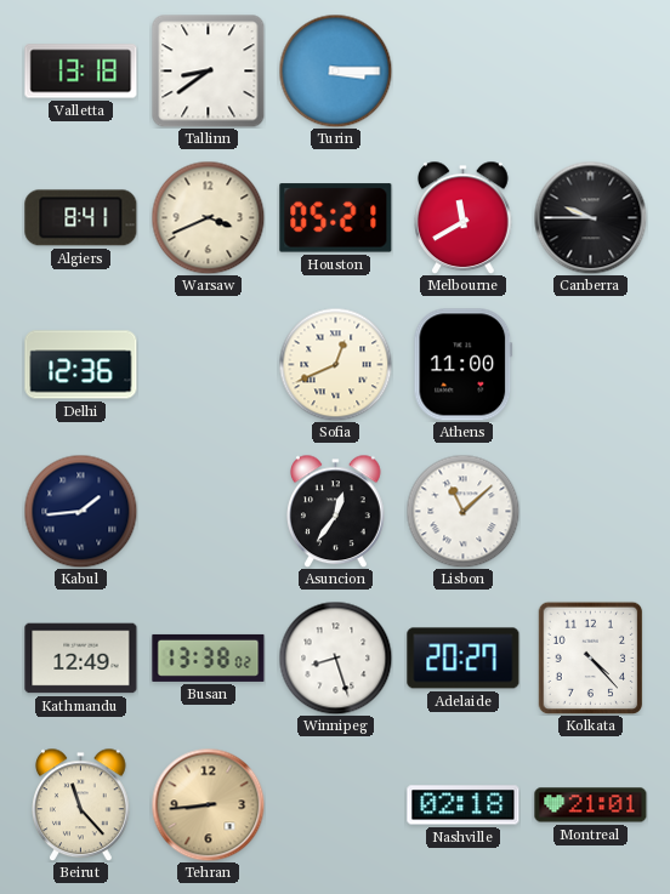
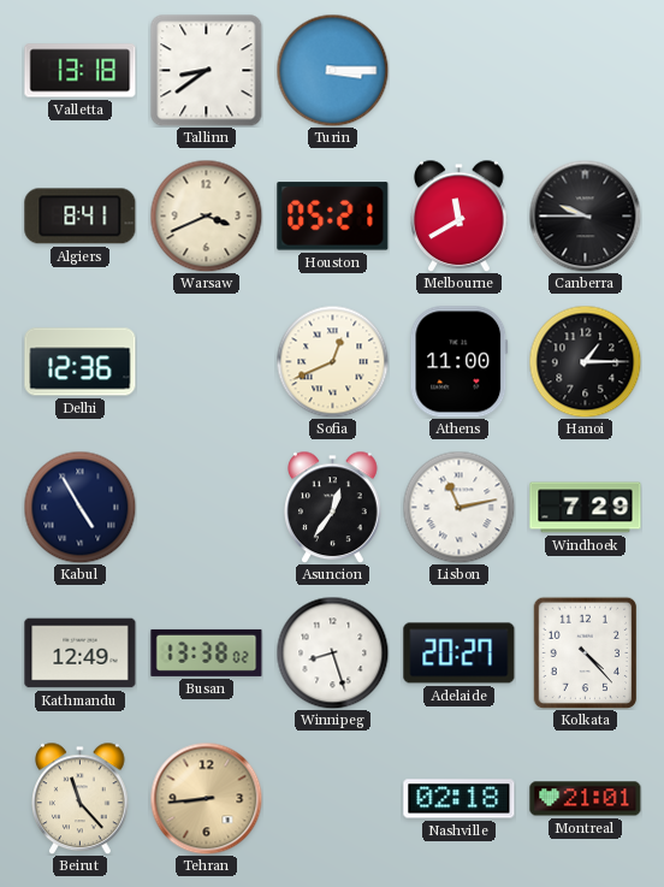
Hanoi: none -> 1:15 (585, 361)
Kabul: 1:44 -> 4:55 (79, 507)
Lisbon: 11:08 -> 11:13 (458, 507)
Windhoek: none -> 7:29 (586, 508)
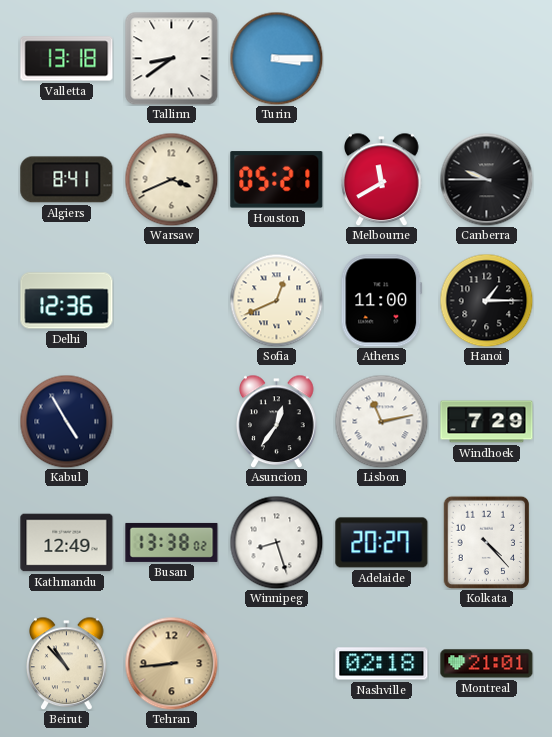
Beirut: 11:23 -> 10:53 (67, 663)
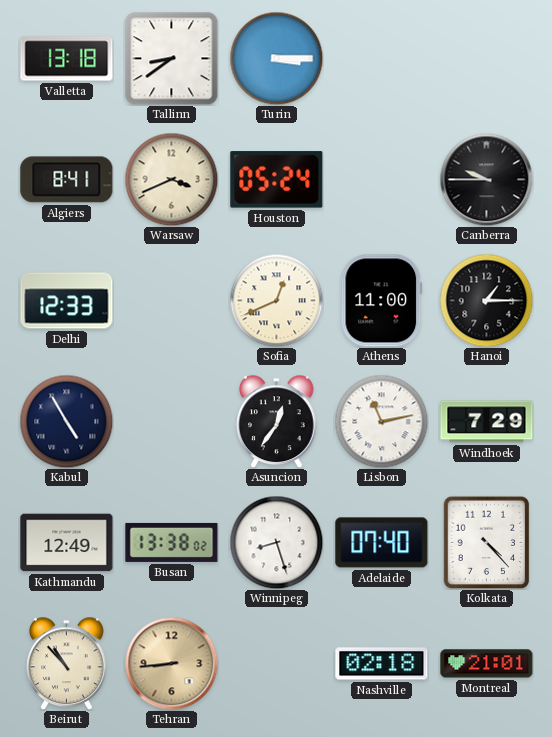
Houston: 05:21 -> 05:24 (277, 180)
Melbourne: 11:40 -> none (382, 179)
Delhi: 12:36 -> 12:33 (67, 301)
Adelaide: 20:27 -> 07:40 (382, 543)
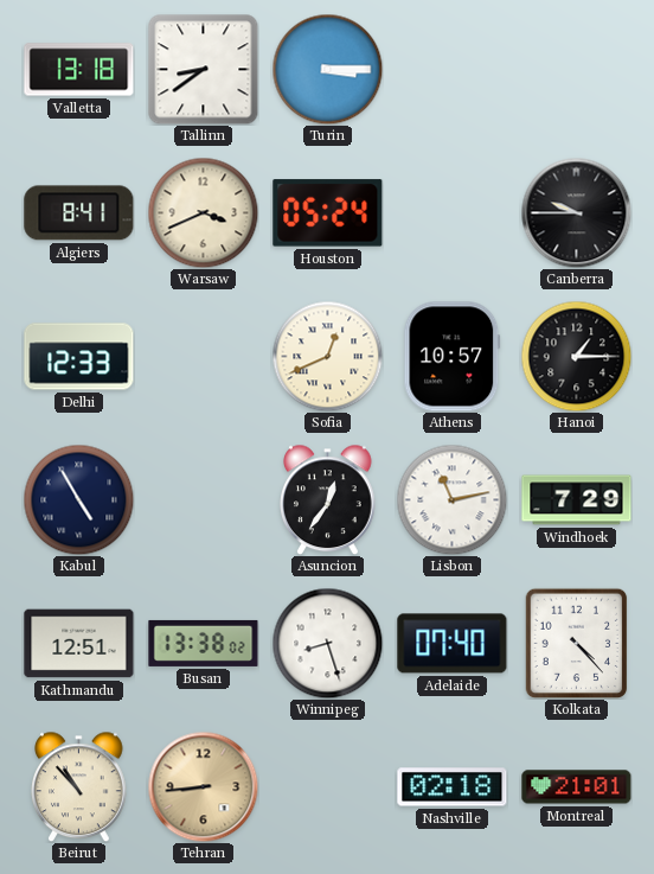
Athens: 11:00 -> 10:57 (453, 357)
Kathmandu: 12:49 -> 12:51 (79, 644)
